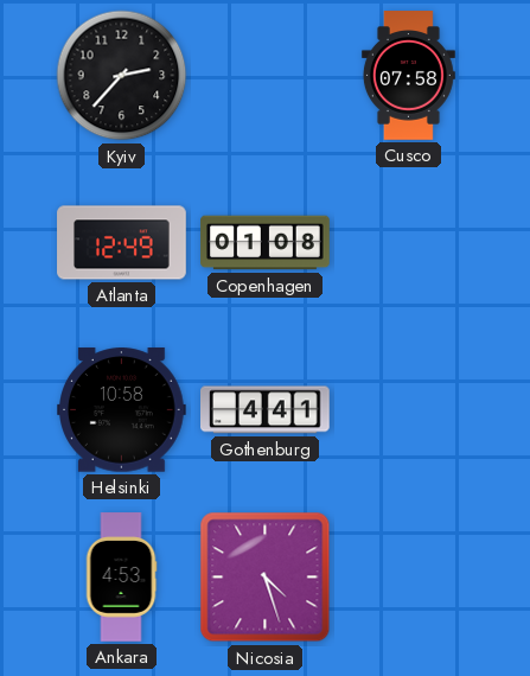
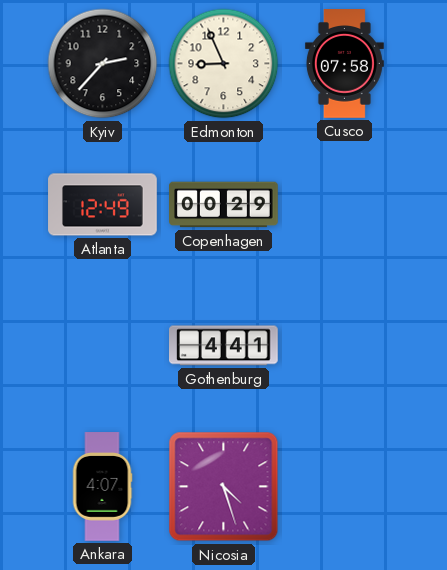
Edmonton: none -> 8:56 (224, 64)
Copenhagen: 01:08 -> 00:29 (224, 205)
Helsinki: 10:58 -> none (122, 410)
Ankara: 4:53 -> 4:07 (102, 487)
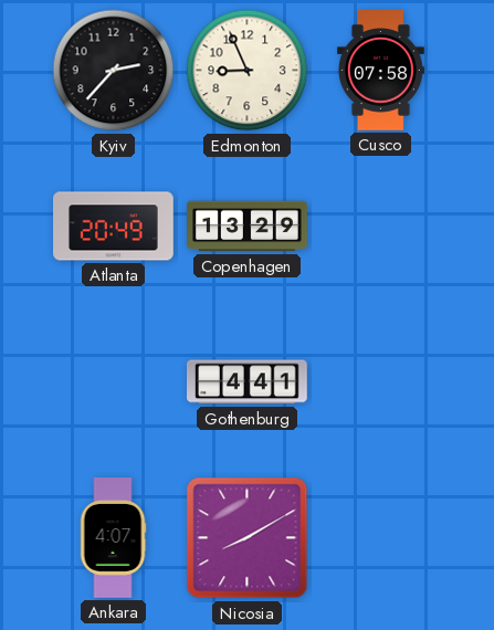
Atlanta: 12:49 -> 20:49 (114, 227)
Copenhagen: 00:29 -> 13:29 (248, 227)
Nicosia: 4:27 -> 8:10 (248, 538)
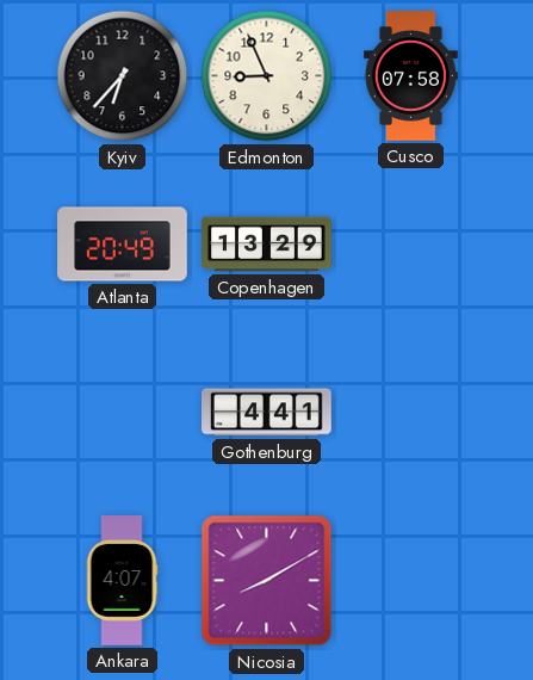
Kyiv: 2:37 -> 6:37 (123, 76)
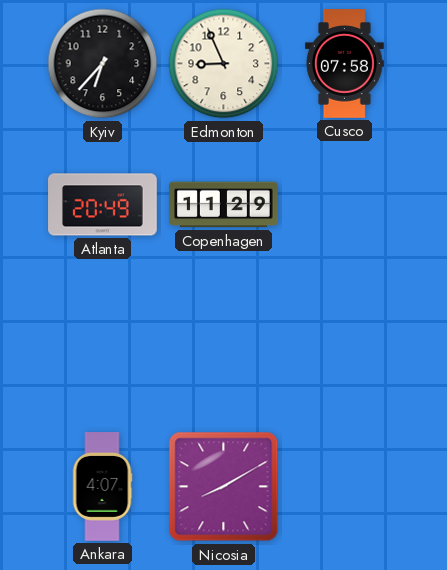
Copenhagen: 13:29 -> 11:29 (224, 205)
Gothenburg: 4:41 -> none (267, 413)
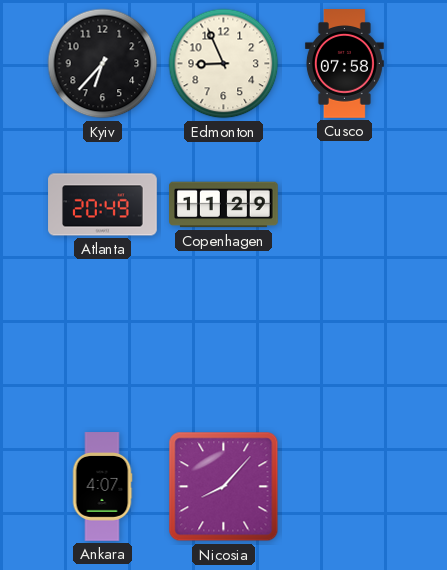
Nicosia: 8:10 -> 8:07 (224, 487)
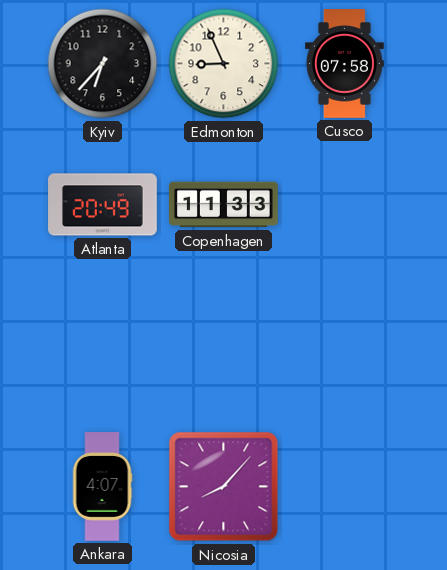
Copenhagen: 11:29 -> 11:33 (224, 205)
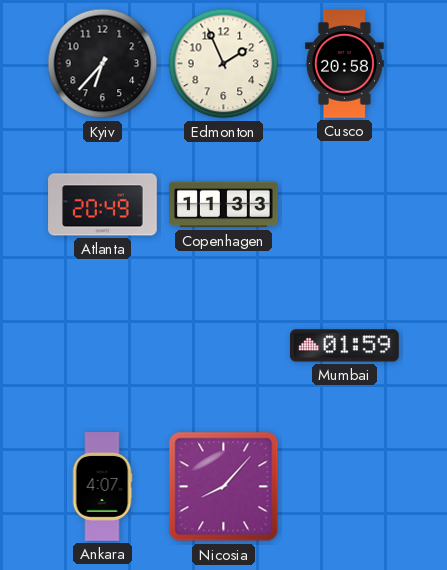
Edmonton: 8:56 -> 1:56 (224, 64)
Cusco: 07:58 -> 20:58 (344, 64)
Mumbai: none -> 01:59 (345, 346)
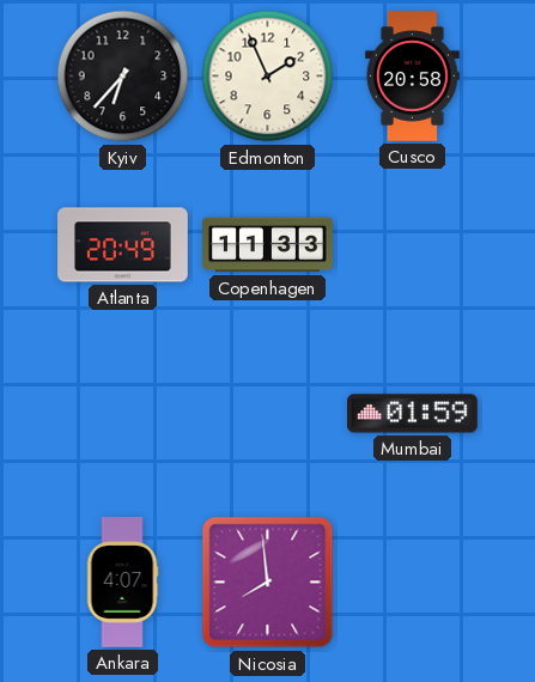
Nicosia: 8:07 -> 7:59 (268, 583)
